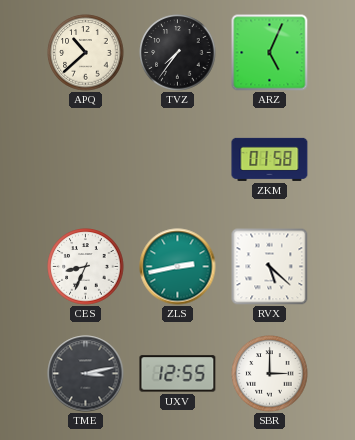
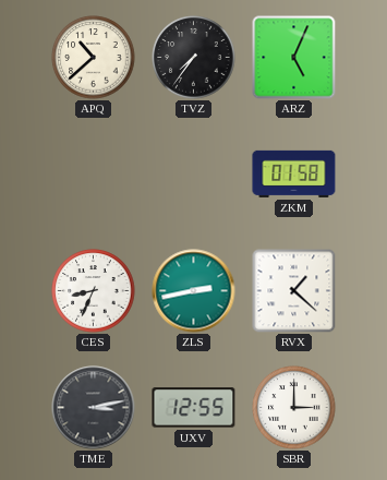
RVX: 5:22 -> 1:22 (293, 290)
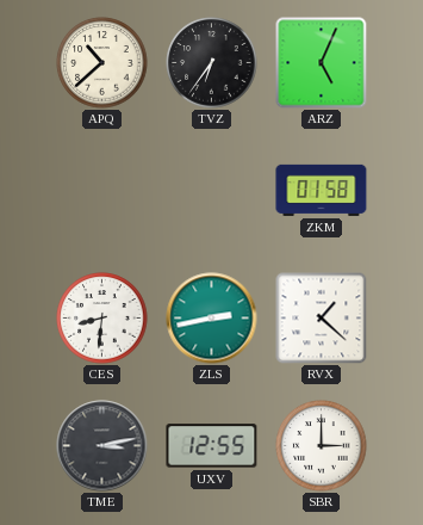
TVZ: 7:36 -> 6:36 (212, 63)
CES: 8:34 -> 8:31 (102, 319)
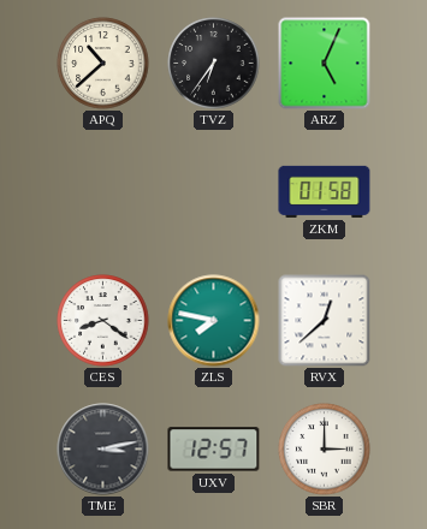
CES: 8:31 -> 8:21 (103, 321)
ZLS: 2:43 -> 7:47 (214, 321)
RVX: 1:22 -> 12:38 (324, 320)
UXV: 12:55 -> 12:57 (214, 450)
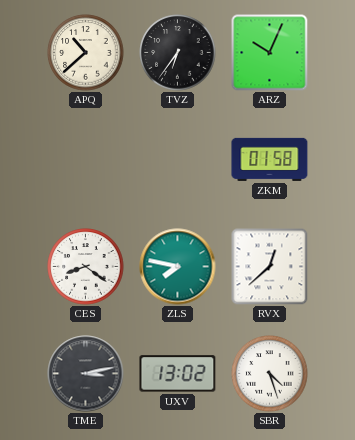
ARZ: 5:04 -> 10:04 (270, 53)
UXV: 12:57 -> 13:02 (178, 374)
SBR: 3:00 -> 4:27 (270, 374)
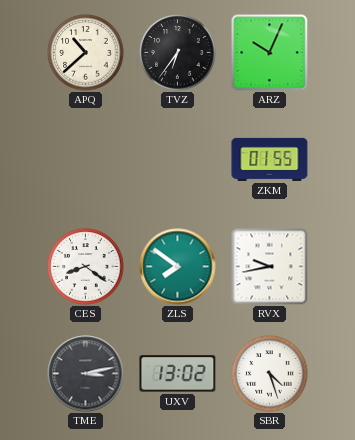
ZKM: 01:58 -> 01:55 (270, 159)
ZLS: 7:47 -> 7:51 (178, 267)
RVX: 12:38 -> 9:43 (269, 266)
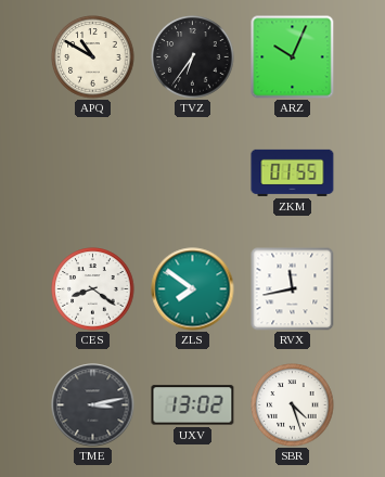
APQ: 10:38 -> 10:50 (93, 57)
RVX: 9:43 -> 11:43 (292, 288)
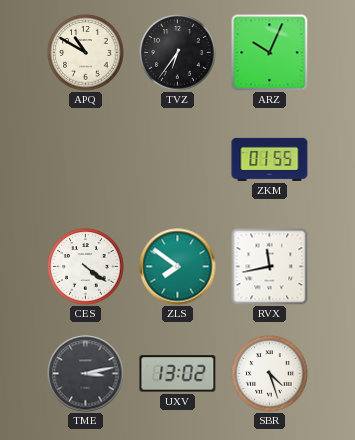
CES: 8:21 -> 4:21 (86, 267)
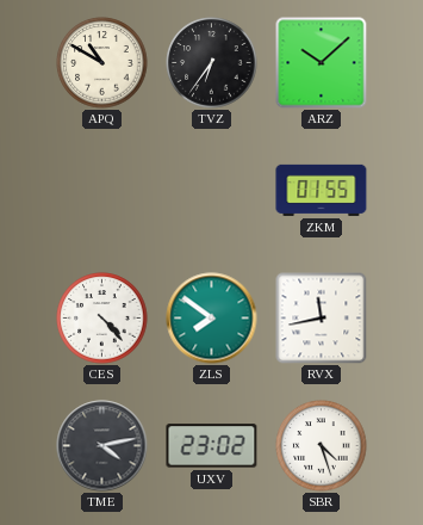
ARZ: 10:04 -> 10:08 (322, 63)
CES: 4:21 -> 4:23 (102, 319)
TME: 3:13 -> 4:13 (102, 446)
UXV: 13:02 -> 23:02 (212, 446)
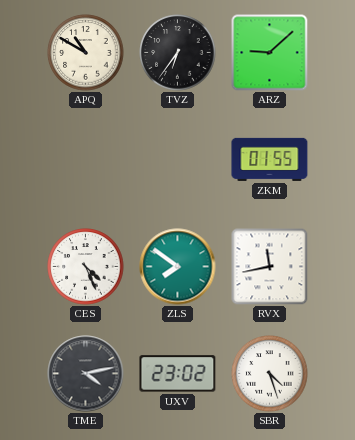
ARZ: 10:08 -> 9:08 (270, 53)
CES: 4:23 -> 4:26 (86, 267)
